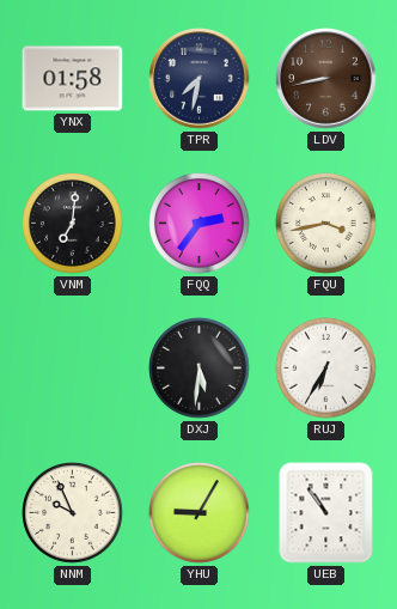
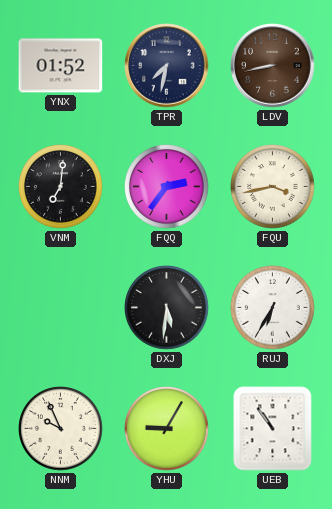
YNX: 01:58 -> 01:52 (61, 66)
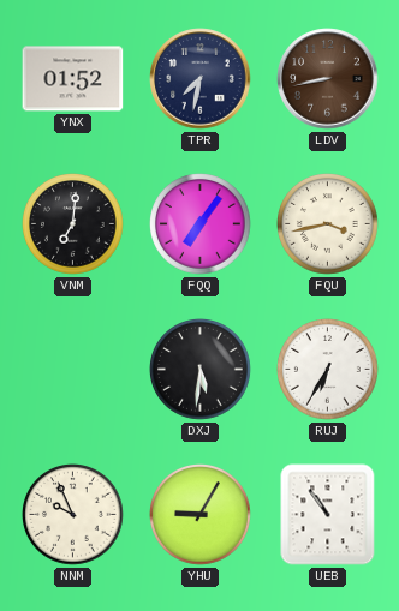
FQQ: 2:36 -> 7:06 (201, 224)
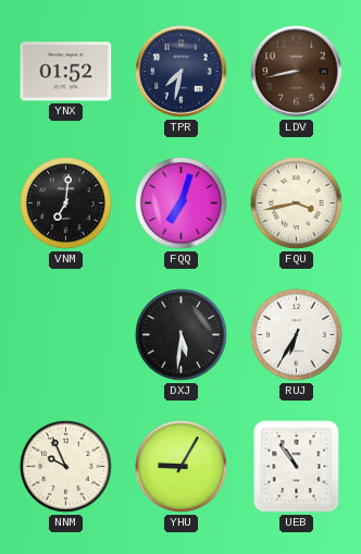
FQQ: 7:06 -> 7:03 (182, 204)
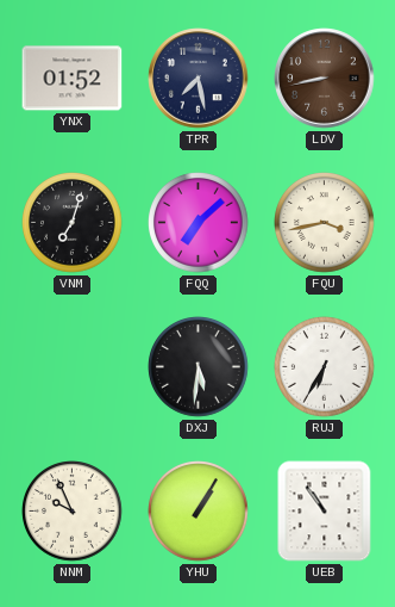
TPR: 7:32 -> 7:28 (199, 79)
VNM: 7:01 -> 7:03 (73, 223)
FQQ: 7:03 -> 7:08 (199, 223)
YHU: 9:05 -> 1:05 (199, 512)
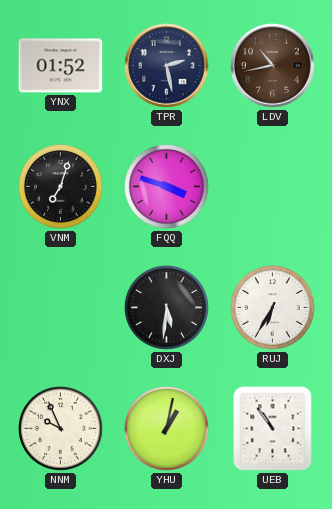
TPR: 7:28 -> 2:28 (167, 66)
LDV: 8:43 -> 10:43 (273, 66)
FQQ: 7:08 -> 3:48 (167, 187)
FQU: 3:43 -> none (325, 223)
YHU: 1:05 -> 1:02 (167, 429)
